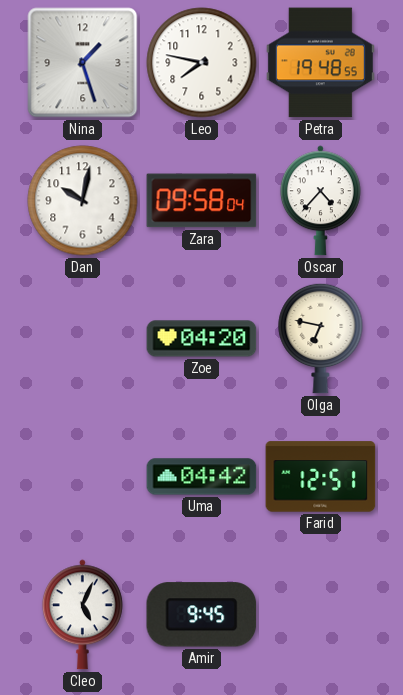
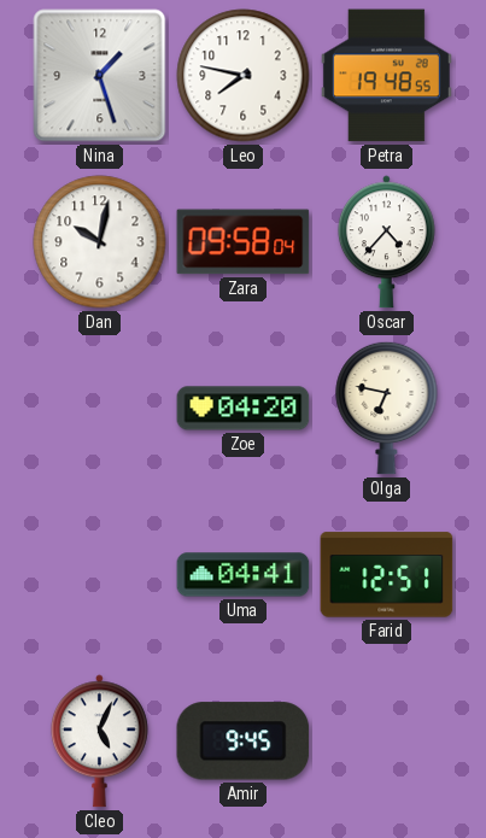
Uma: 04:42 -> 04:41 (244, 575)
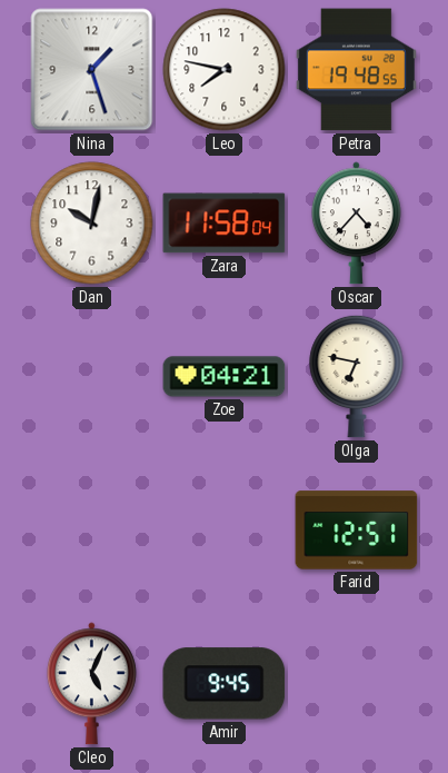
Zara: 09:58 -> 11:58 (225, 224)
Zoe: 04:20 -> 04:21 (225, 377)
Uma: 04:41 -> none (244, 575)
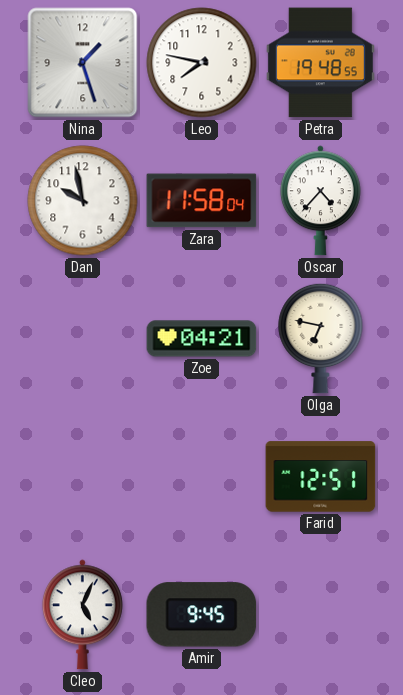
Dan: 10:02 -> 9:58 (83, 201)
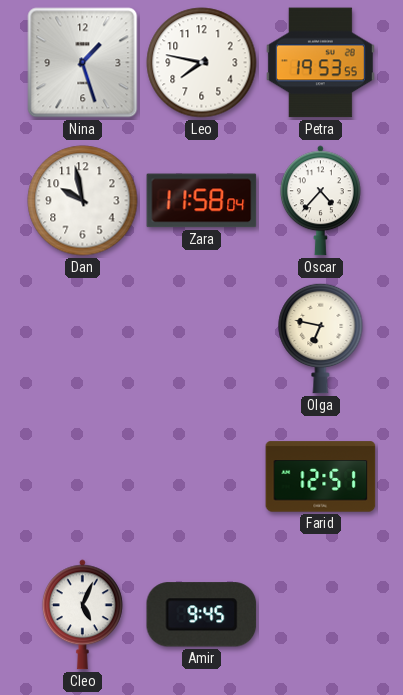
Petra: 19:48 -> 19:53 (320, 63)
Zoe: 04:21 -> none (202, 339)
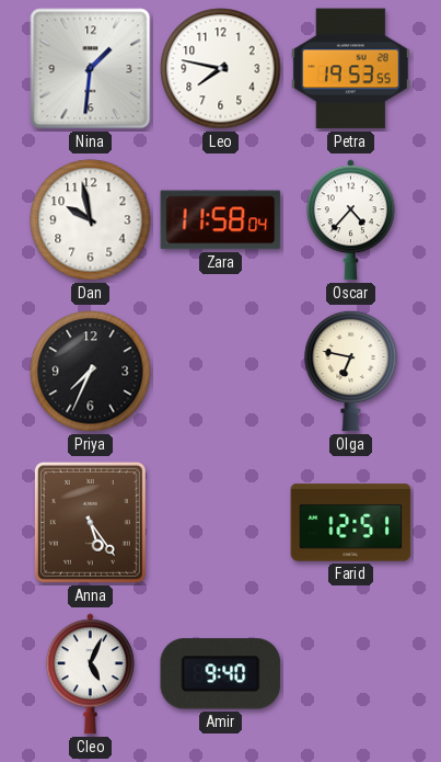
Nina: 1:27 -> 1:31 (91, 69)
Priya: none -> 7:34 (91, 372)
Anna: none -> 5:24 (90, 522)
Amir: 9:45 -> 9:40 (221, 674)
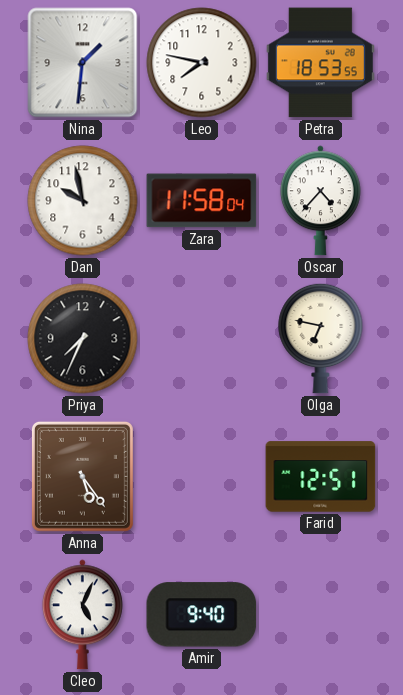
Petra: 19:53 -> 18:53 (320, 63)
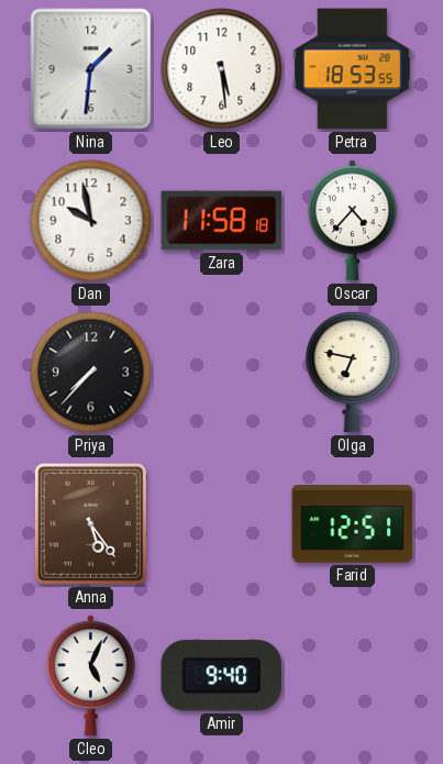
Leo: 7:47 -> 5:29 (222, 69)
Zara: 11:58:04 -> 11:58:18 (222, 221)
Priya: 7:34 -> 7:37 (91, 373)
